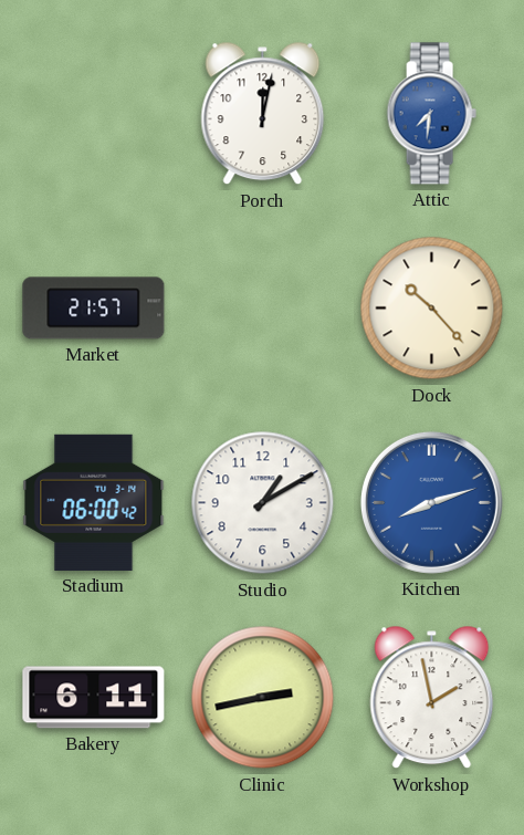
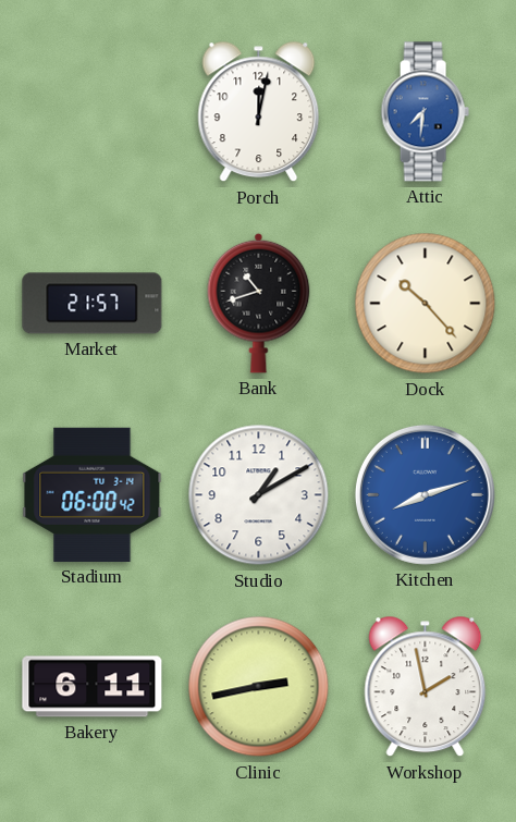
Bank: none -> 10:42 (259, 303)
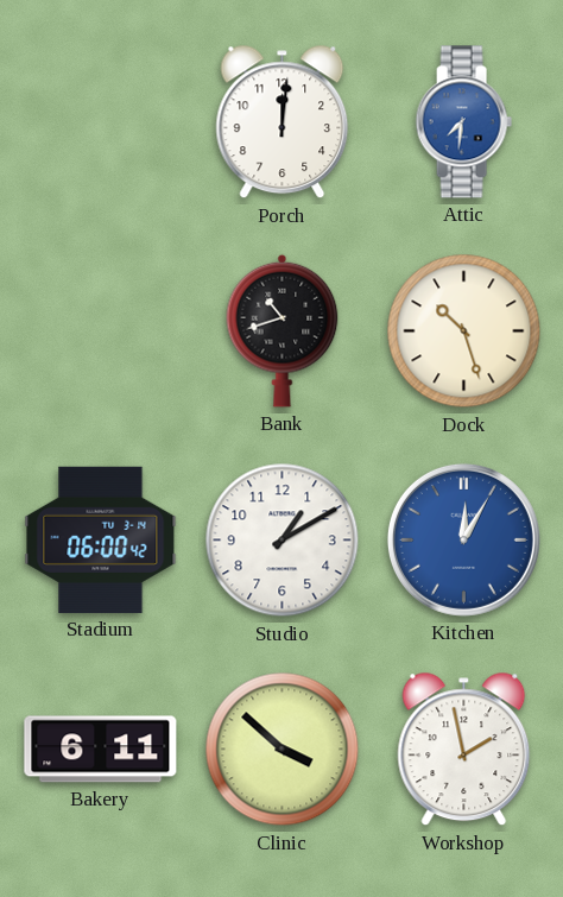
Porch: 12:02 -> 12:01 (283, 122)
Market: 21:57 -> none (93, 304)
Dock: 10:23 -> 10:27 (464, 331)
Kitchen: 8:12 -> 12:05 (463, 539)
Clinic: 2:43 -> 3:52 (283, 750)
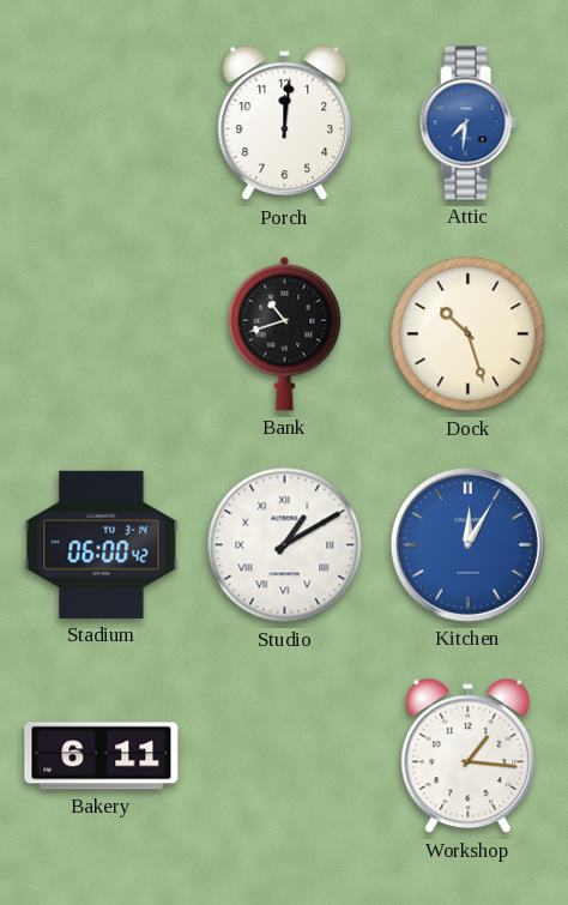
Studio numerals: Arabic -> Roman (285, 545)
Clinic: 3:52 -> none (283, 750)
Workshop: 1:58 -> 1:16 (469, 756)
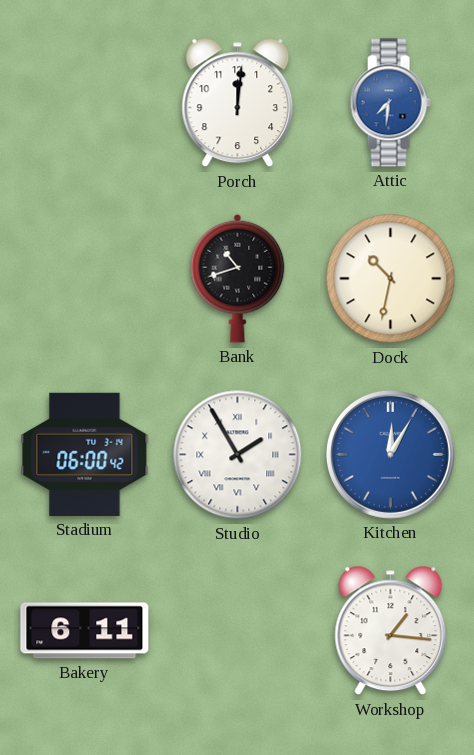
Dock: 10:27 -> 10:32 (391, 279)
Studio: 1:10 -> 1:55 (238, 455)
